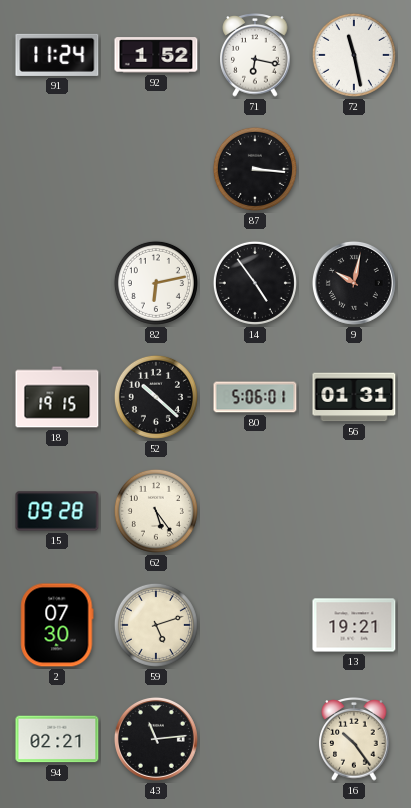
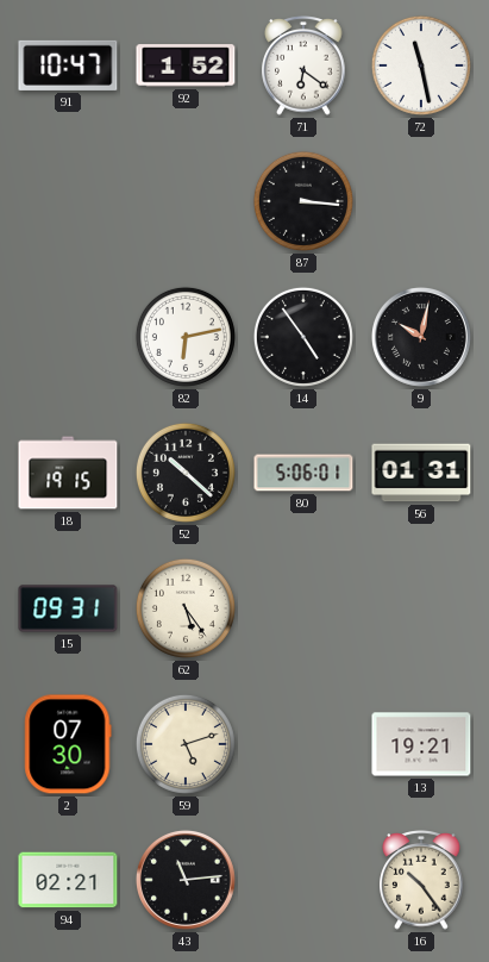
91: 11:24 -> 10:47 (68, 65)
71: 6:17 -> 6:21 (303, 67)
15: 09:28 -> 09:31 (68, 608)
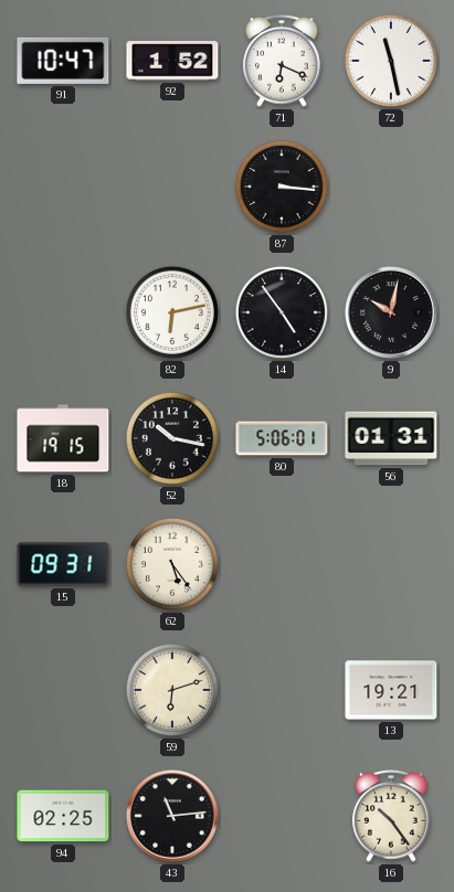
71: 6:21 -> 6:19 (282, 62)
52: 10:22 -> 10:17 (172, 438)
2: 07:30 -> none (68, 744)
59: 5:12 -> 6:12 (172, 690)
94: 02:21 -> 02:25 (63, 816)
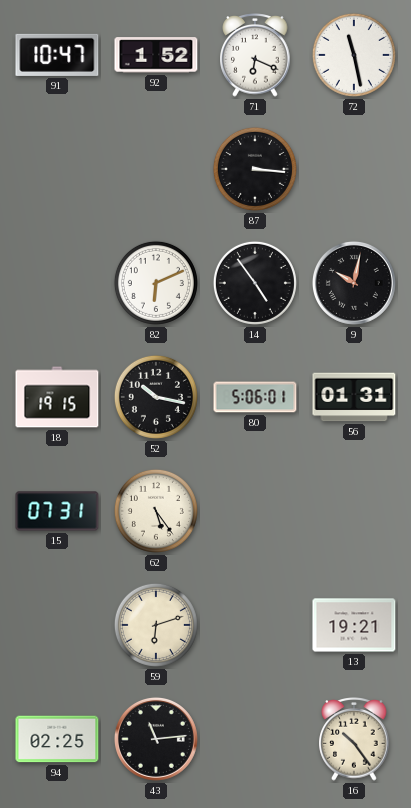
82: 6:13 -> 6:11 (156, 283)
15: 09:31 -> 07:31 (57, 511)
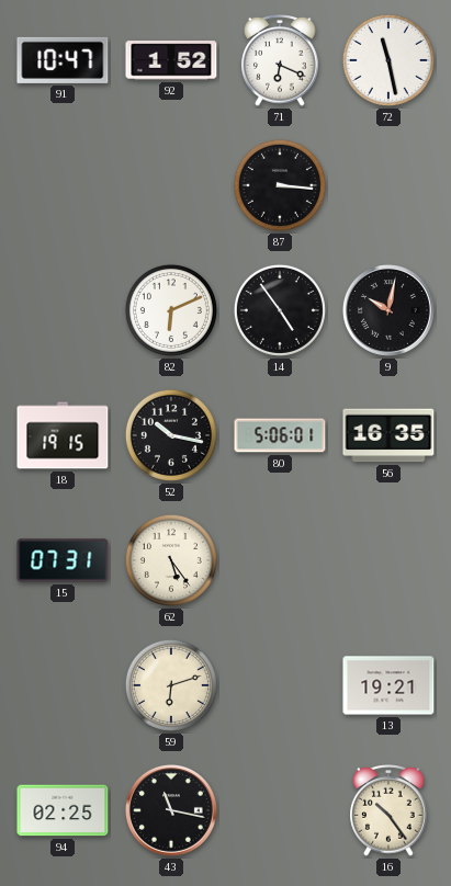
56: 01:31 -> 16:35 (388, 435)
43: 11:14 -> 11:17 (171, 810)
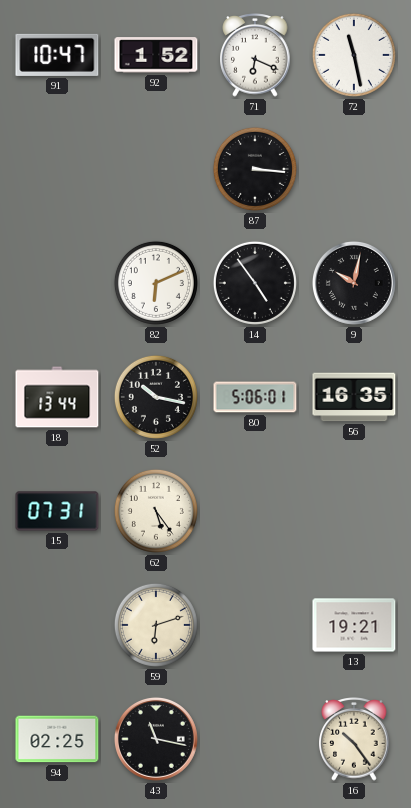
18: 19:15 -> 13:44 (57, 397)
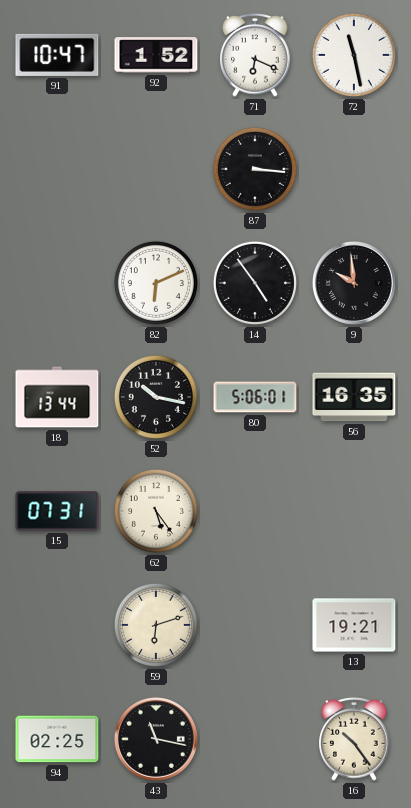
9: 10:02 -> 9:59 (354, 283)
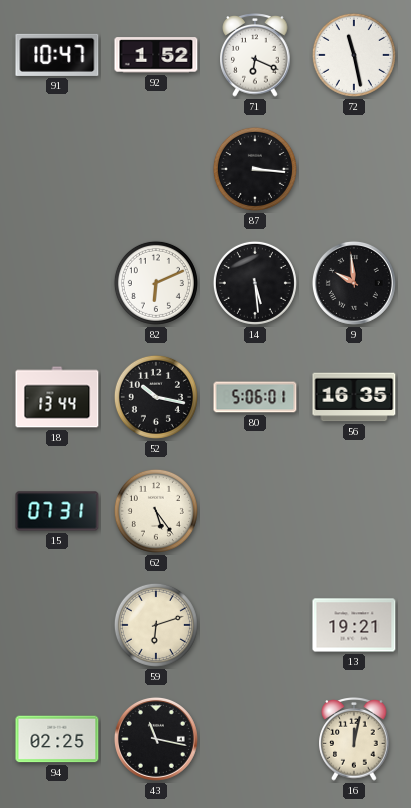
14: 4:54 -> 5:29 (255, 283)
16: 10:24 -> 12:02 (354, 740)
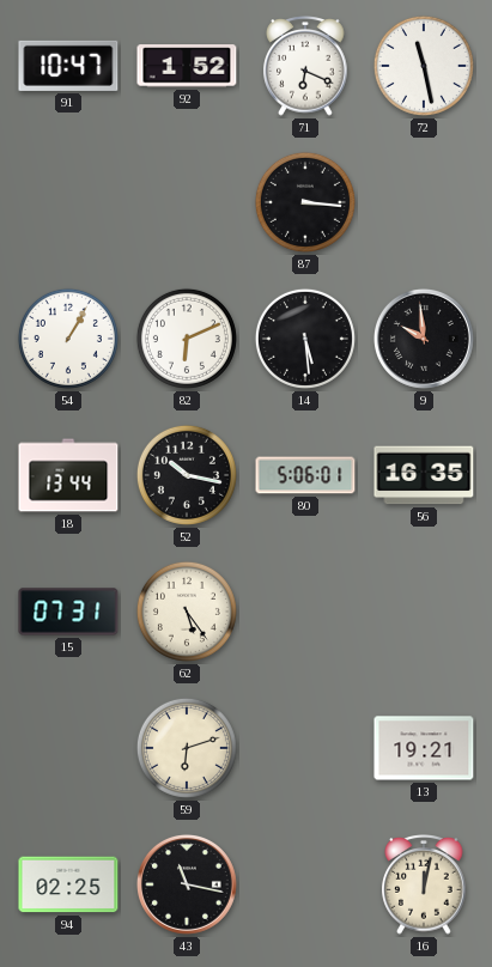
54: none -> 1:05 (68, 339)
